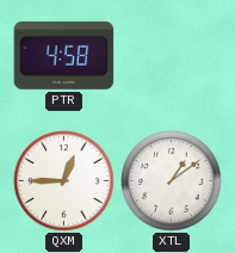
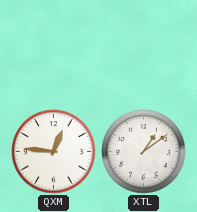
PTR: 4:58 -> none (64, 55)
QXM: 12:45 -> 12:46 (54, 152)
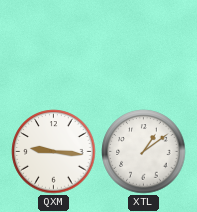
QXM: 12:46 -> 9:16 (54, 152)
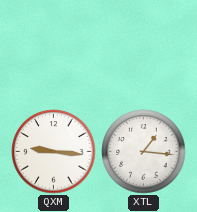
XTL: 1:09 -> 1:16 (144, 152)
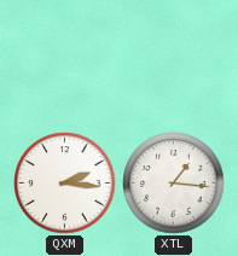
QXM: 9:16 -> 2:16 (65, 184)
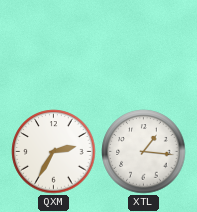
QXM: 2:16 -> 2:35 (54, 152)
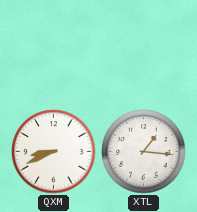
QXM: 2:35 -> 8:41 (54, 152)
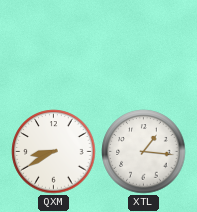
QXM: 8:41 -> 8:40 (54, 152)
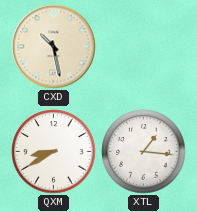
CXD: none -> 10:28 (54, 47)
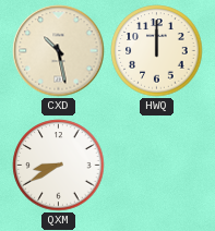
HWQ: none -> 12:00 (157, 51)
XTL: 1:16 -> none (144, 152)
